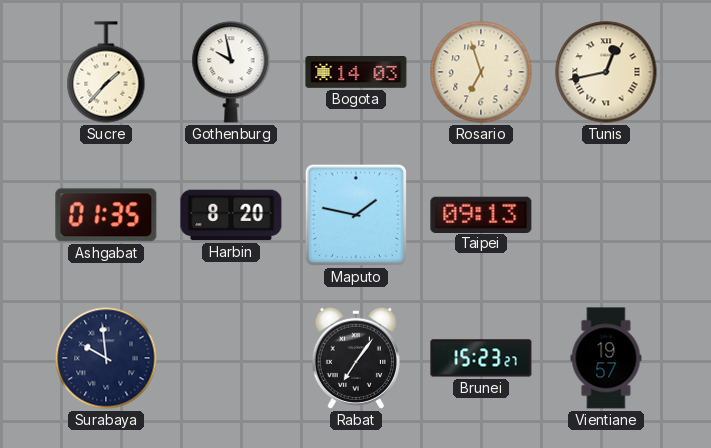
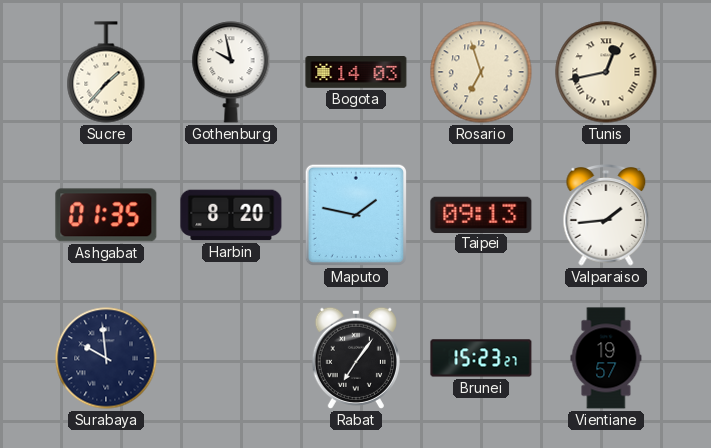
Valparaiso: none -> 1:44 (606, 216)
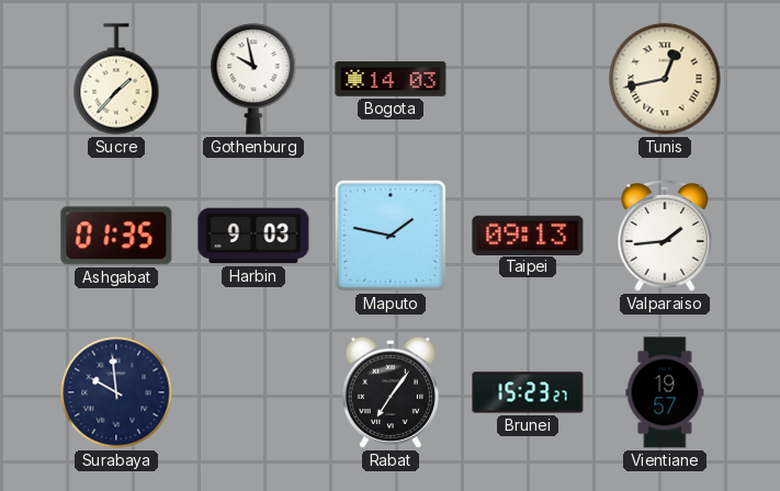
Rosario: 6:57 -> none (481, 72)
Harbin: 8:20 -> 9:03 (253, 236)
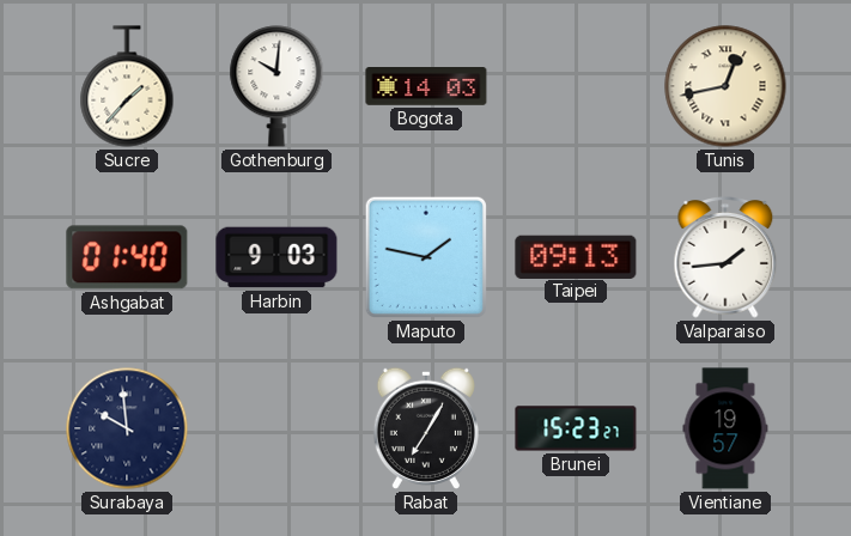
Gothenburg: 9:58 -> 10:01 (276, 86)
Ashgabat: 01:35 -> 01:40 (127, 257)
Rabat: 7:06 -> 7:05 (426, 428)
